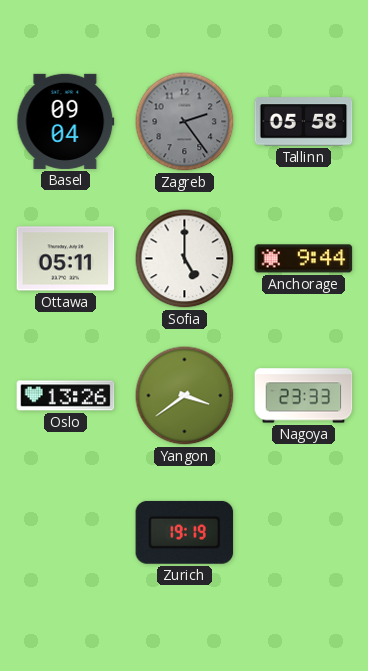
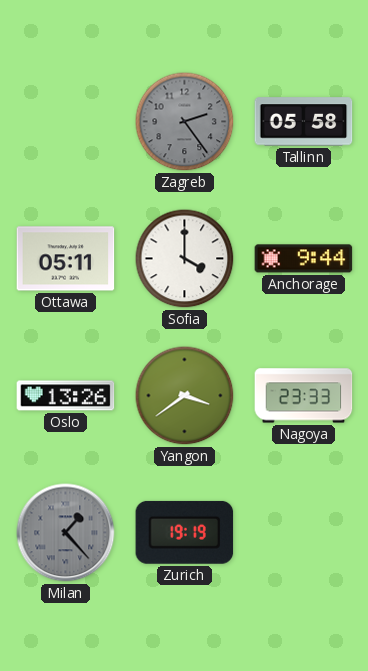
Basel: 09:04 -> none (66, 121)
Sofia: 5:00 -> 4:00 (185, 259)
Milan: none -> 1:23 (66, 533)
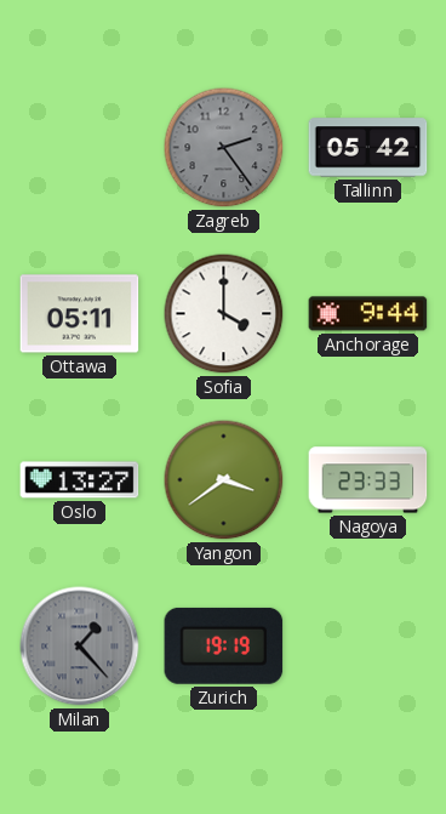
Tallinn: 05:58 -> 05:42 (368, 148)
Oslo: 13:26 -> 13:27 (80, 480)
